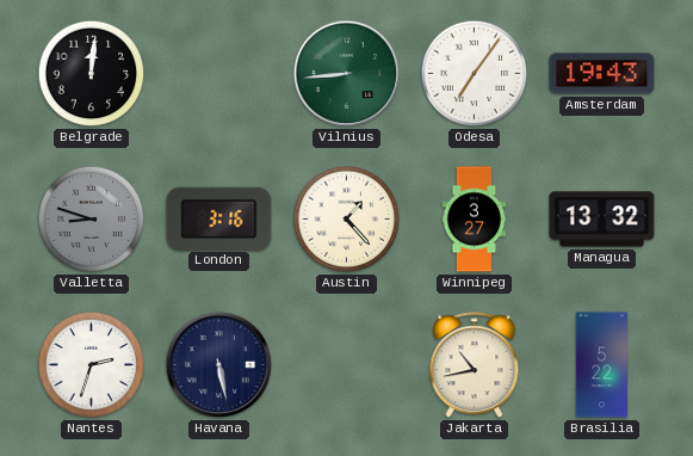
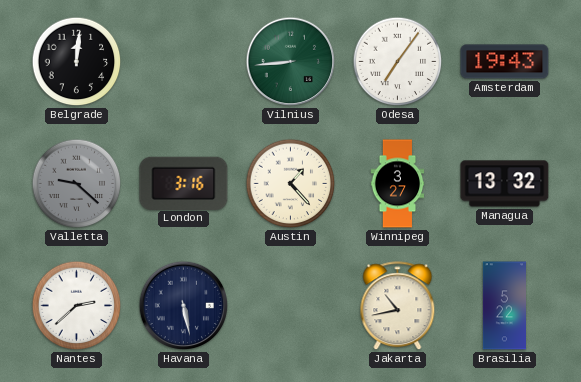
Valletta: 8:48 -> 9:22 (77, 184)
Nantes: 2:33 -> 2:38 (77, 306)
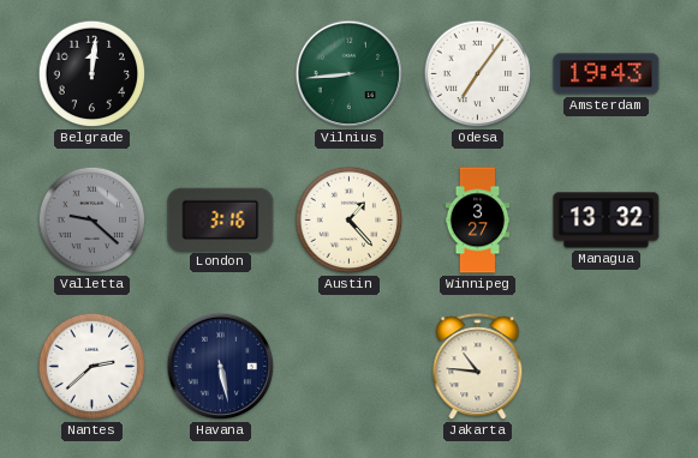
Jakarta: 10:43 -> 10:46 (478, 367)
Brasilia: 5:22 -> none (504, 306)
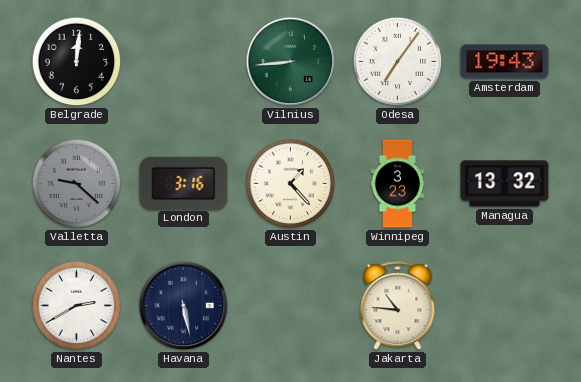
Winnipeg: 3:27 -> 3:23 (398, 184)
Nantes: 2:38 -> 2:40 (77, 306)
